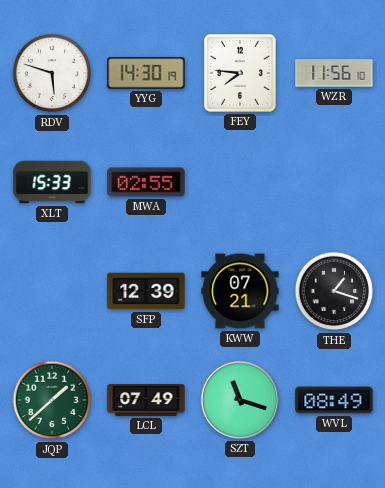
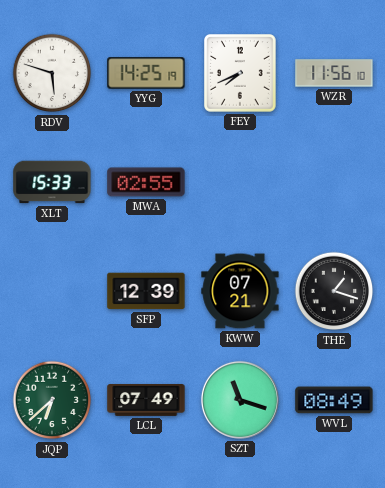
YYG: 14:30 -> 14:25 (146, 73)
FEY: 7:46 -> 7:41 (241, 74)
JQP: 1:38 -> 6:38 (52, 400)
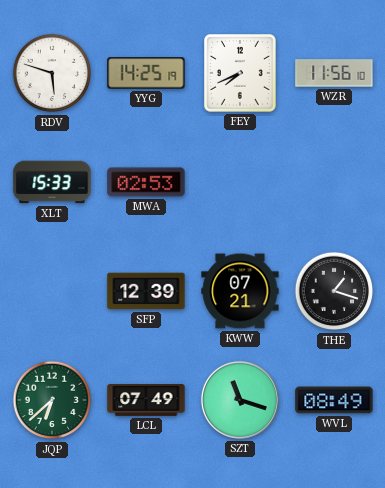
MWA: 02:55 -> 02:53 (146, 182)
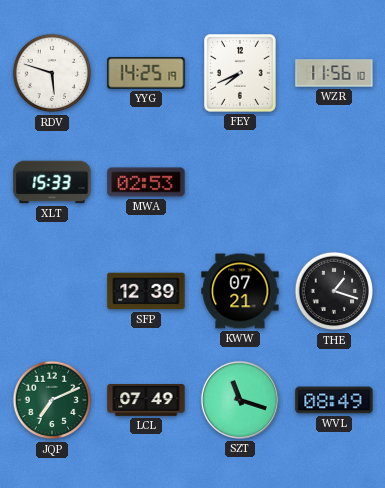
JQP: 6:38 -> 7:11 (52, 400)
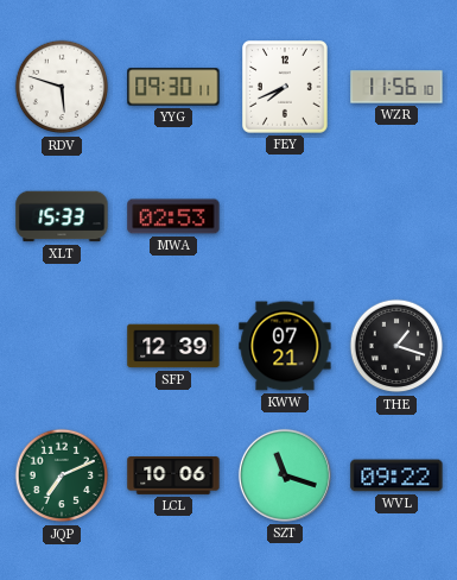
YYG: 14:25 -> 09:30 (173, 87)
LCL: 07:49 -> 10:06 (173, 477)
WVL: 08:49 -> 09:22 (396, 475)
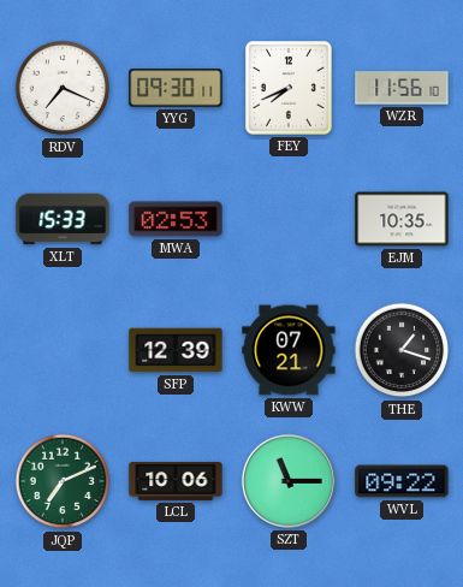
RDV: 5:48 -> 7:19 (63, 88)
EJM: none -> 10:35 (402, 219)
SZT: 11:18 -> 11:15 (289, 481)
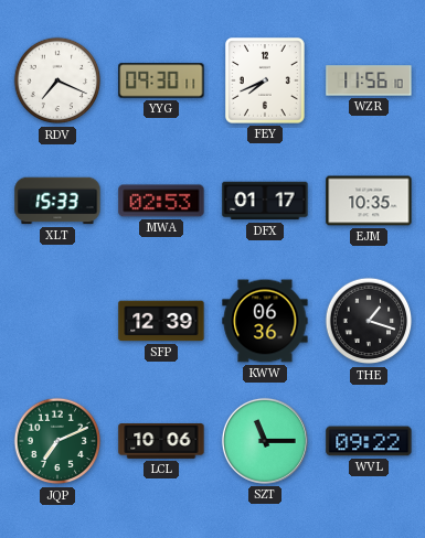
DFX: none -> 01:17 (265, 201)
KWW: 07:21 -> 06:36 (265, 321)
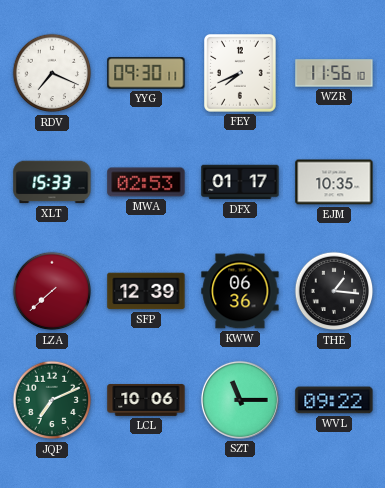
LZA: none -> 7:38 (52, 291)
THE: 1:18 -> 1:16 (334, 291)
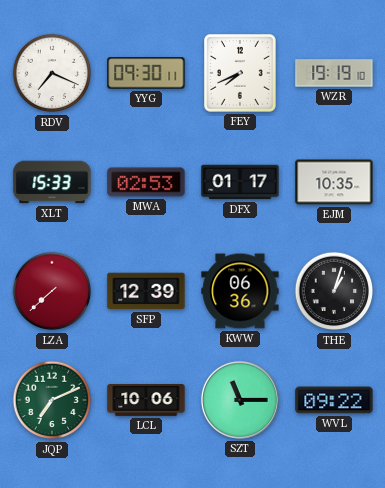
WZR: 11:56 -> 19:19 (334, 73)
THE: 1:16 -> 1:03 (334, 291)
